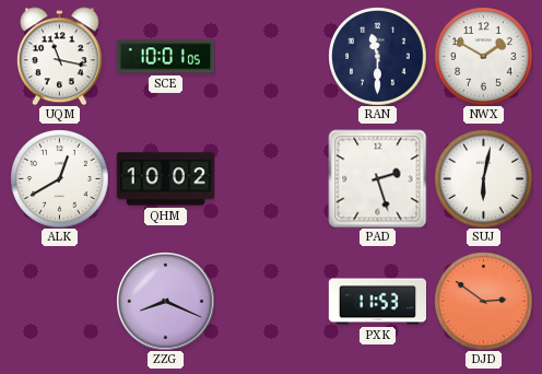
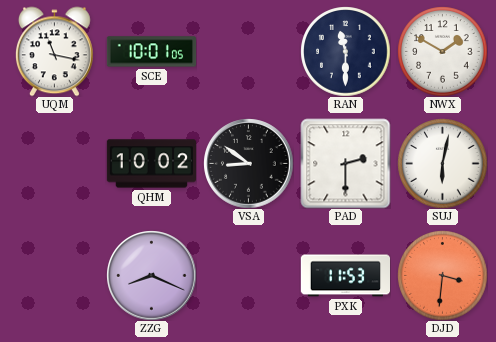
ALK: 12:40 -> none (59, 178)
VSA: none -> 8:51 (248, 163)
PAD: 2:27 -> 2:30 (345, 163)
DJD: 2:51 -> 3:31 (442, 275)
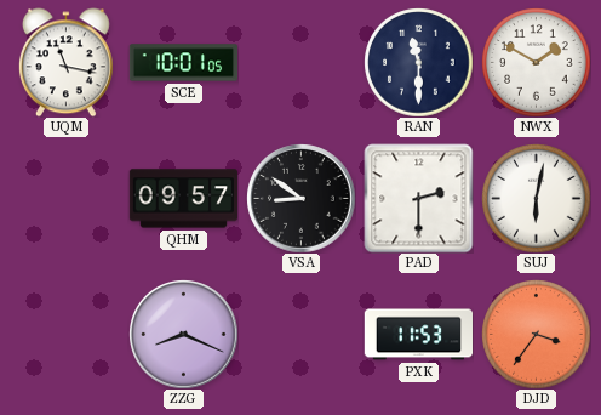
QHM: 10:02 -> 09:57 (183, 199)
DJD: 3:31 -> 3:36 (536, 334)
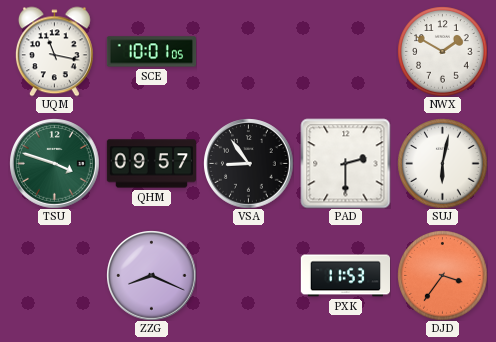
RAN: 11:30 -> none (418, 62)
TSU: none -> 3:48 (54, 163)
VSA: 8:51 -> 8:54 (248, 163)
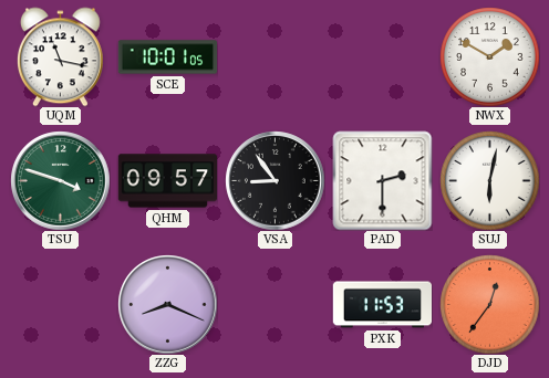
DJD: 3:36 -> 12:36 (489, 304)
